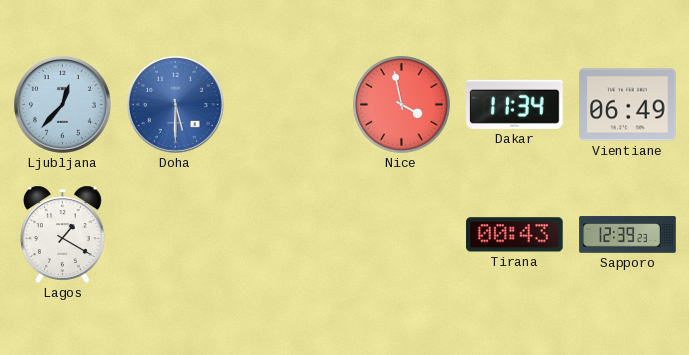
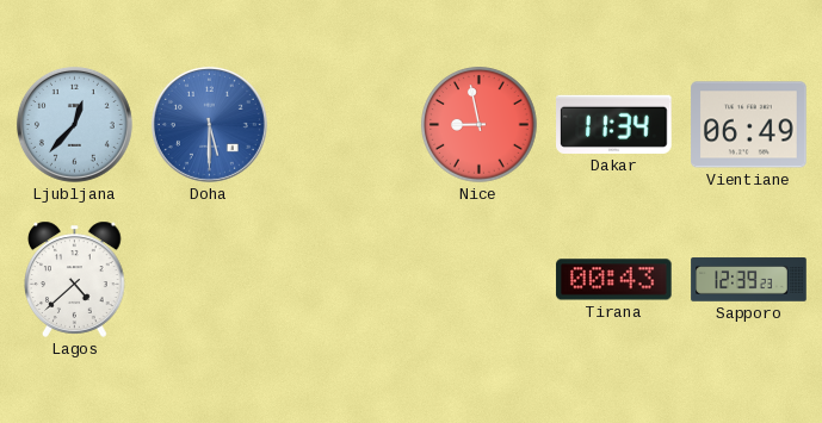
Nice: 3:58 -> 8:58 (480, 125)
Lagos: 1:20 -> 4:38 (75, 279)
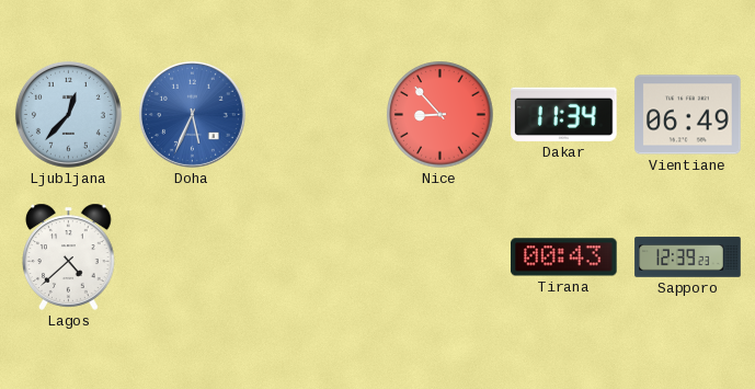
Doha: 5:30 -> 5:34 (192, 114)
Nice: 8:58 -> 8:53 (441, 115)
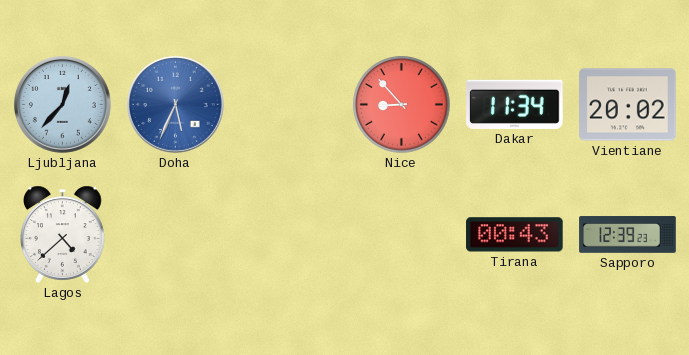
Vientiane: 06:49 -> 20:02 (628, 105)
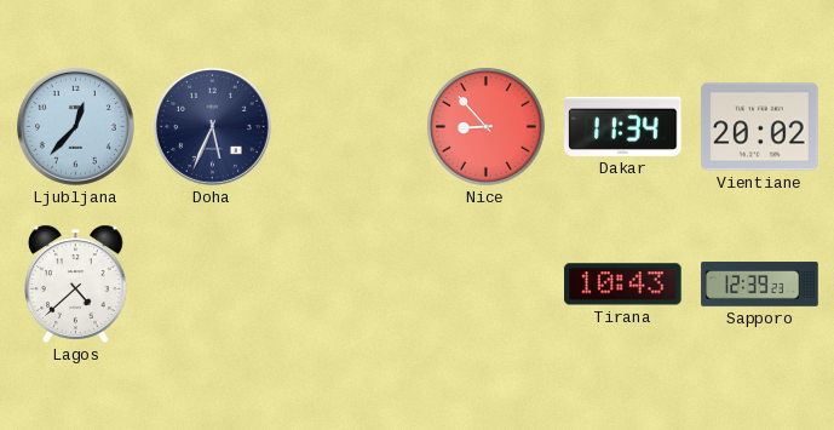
Doha dial: blue -> navy (212, 126)
Tirana: 00:43 -> 10:43 (623, 285)
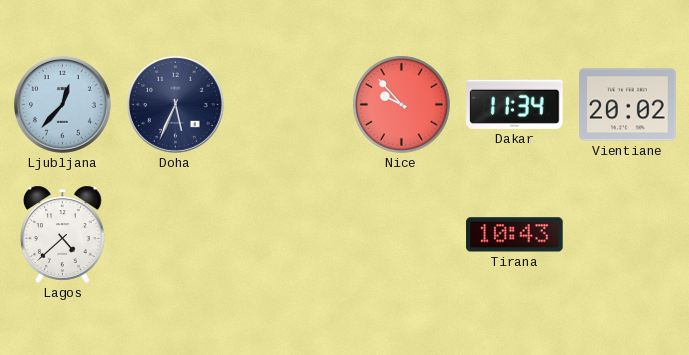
Nice: 8:53 -> 9:53 (402, 105)
Sapporo: 12:39 -> none (760, 285)
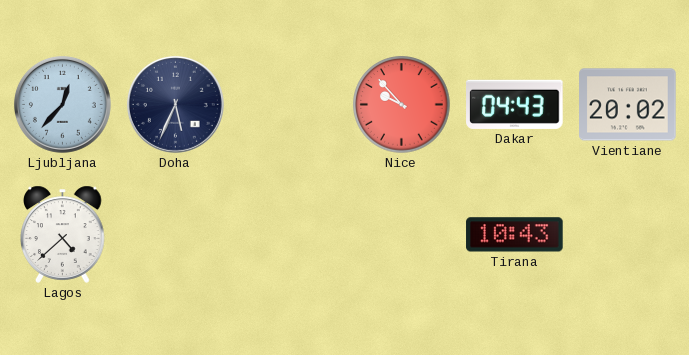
Dakar: 11:34 -> 04:43 (515, 104)
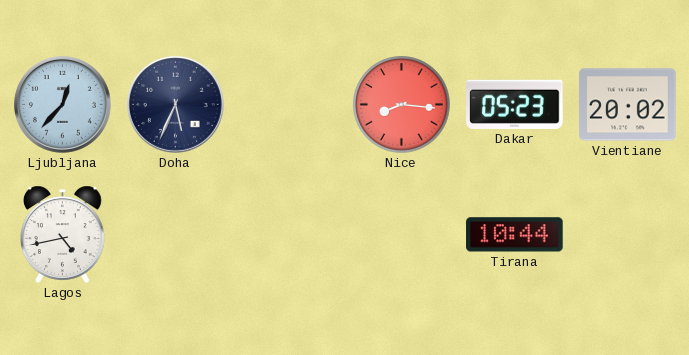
Nice: 9:53 -> 8:16 (402, 105)
Dakar: 04:43 -> 05:23 (515, 104)
Lagos: 4:38 -> 4:43 (63, 234)
Tirana: 10:43 -> 10:44 (515, 235)
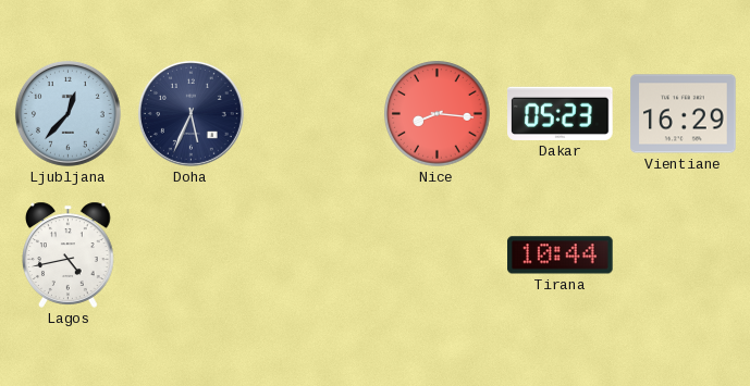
Vientiane: 20:02 -> 16:29 (684, 114)
